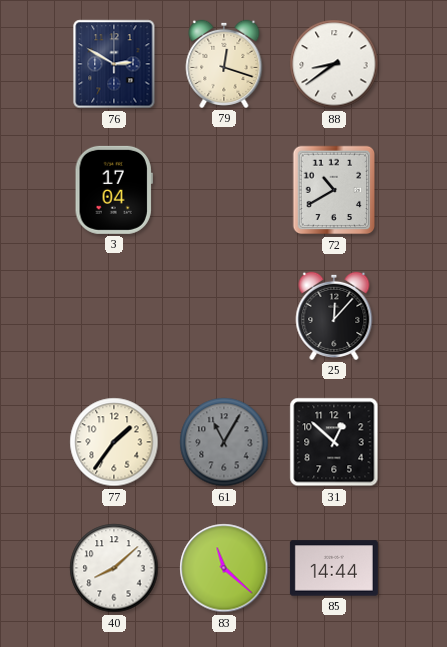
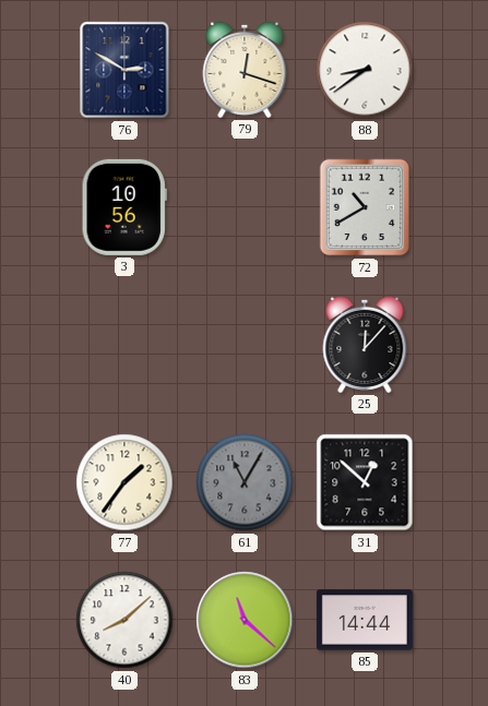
3: 17:04 -> 10:56 (124, 207)
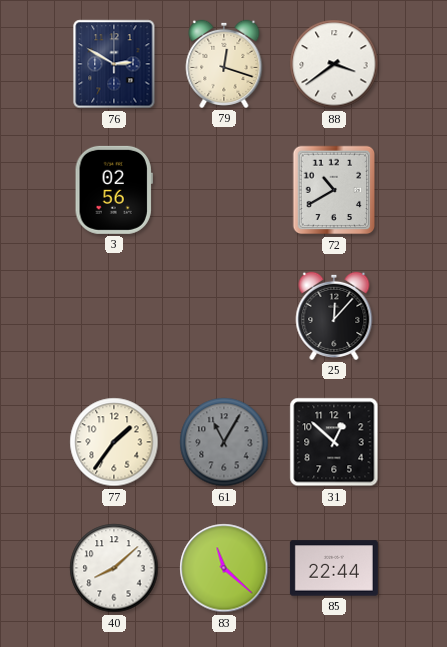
88: 8:39 -> 3:39 (334, 64)
3: 10:56 -> 02:56 (114, 190)
85: 14:44 -> 22:44 (334, 568)
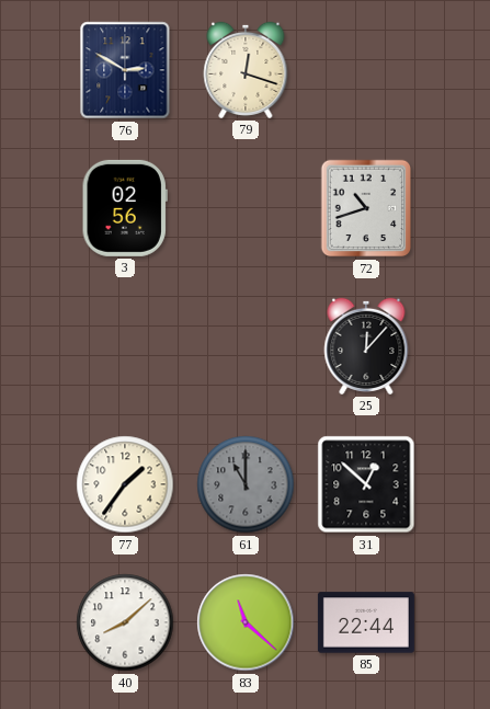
88: 3:39 -> none (334, 64)
72: 10:40 -> 10:42 (366, 208)
61: 11:05 -> 11:00 (246, 484)
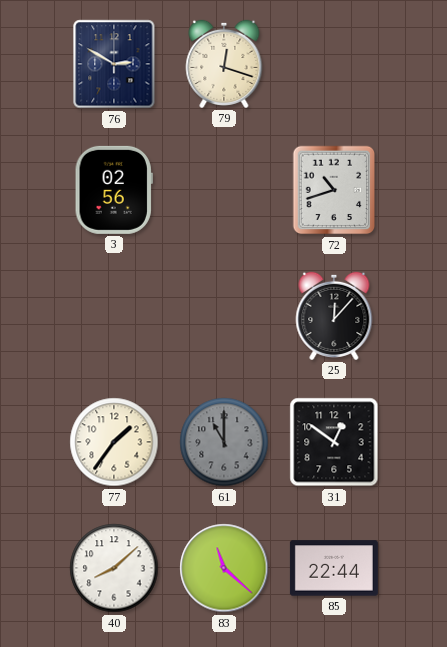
31: 12:52 -> 12:51 (334, 442)
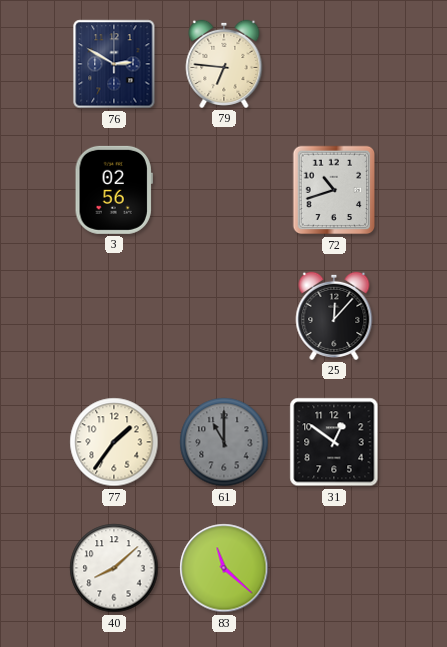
79: 12:18 -> 6:46 (224, 64)
85: 22:44 -> none (334, 568)
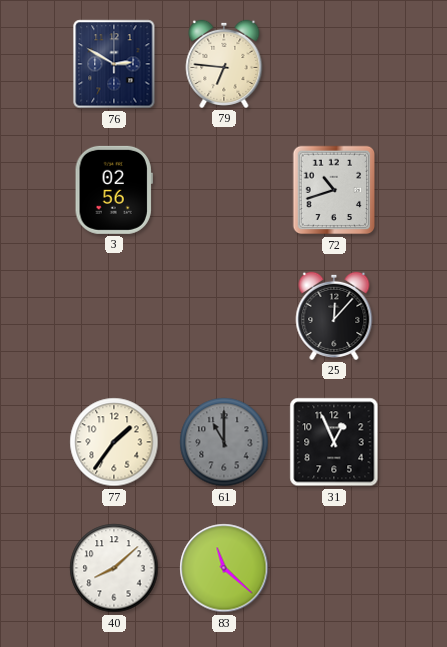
31: 12:51 -> 12:56 (334, 442)
